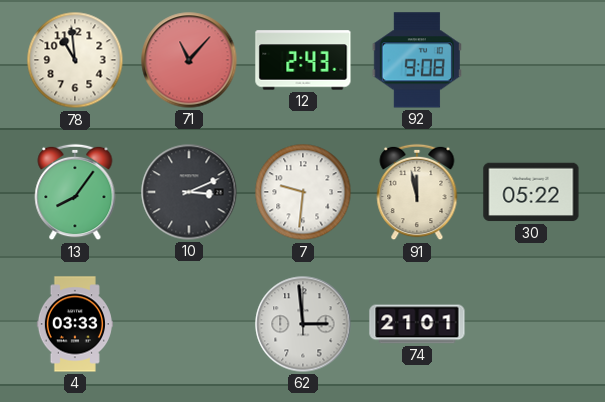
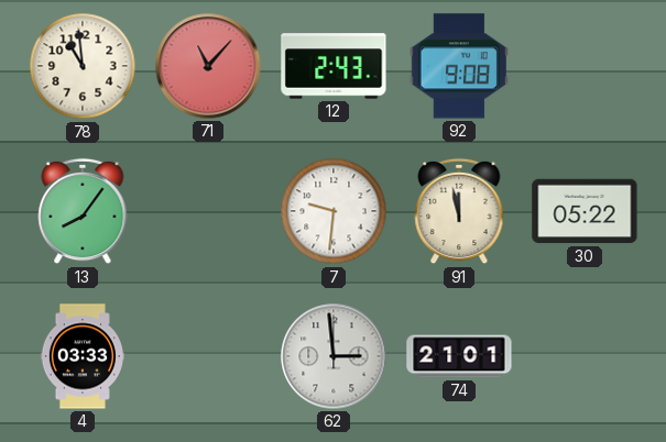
10: 3:11 -> none (189, 192)
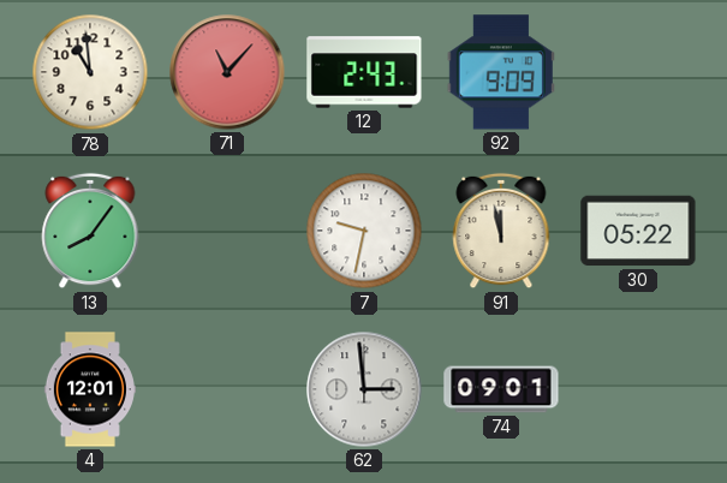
92: 9:08 -> 9:09 (501, 72)
7: 9:31 -> 9:32 (364, 231)
4: 03:33 -> 12:01 (90, 389)
74: 21:01 -> 09:01 (501, 389)
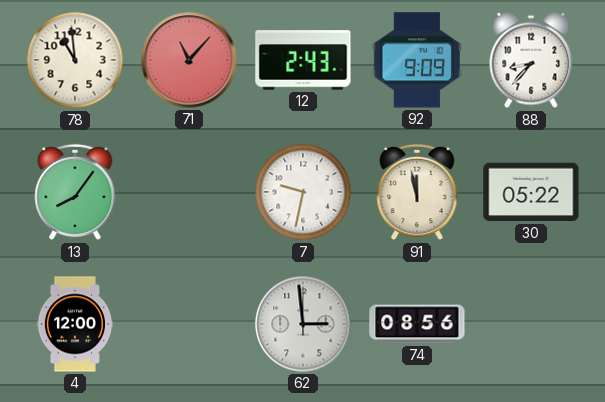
88: none -> 8:37 (531, 60)
4: 12:01 -> 12:00 (75, 324)
74: 09:01 -> 08:56 (417, 324)
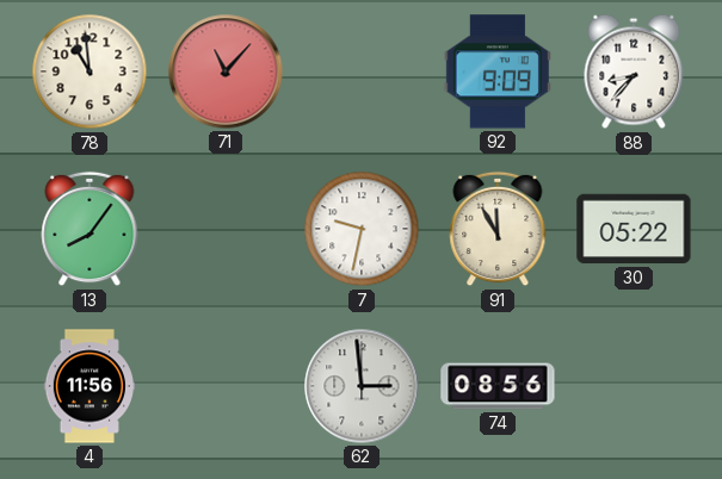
12: 2:43 -> none (303, 60)
91: 11:58 -> 11:55 (498, 229)
4: 12:00 -> 11:56 (90, 386)
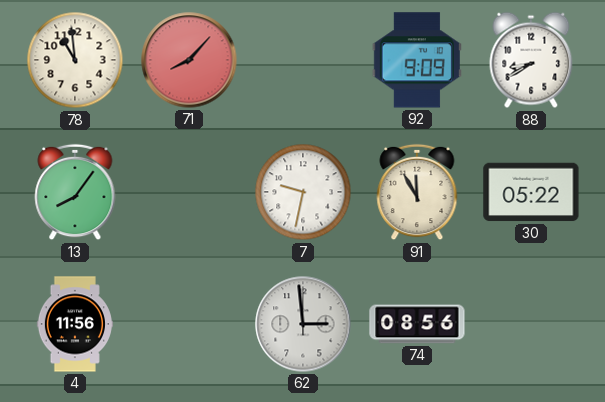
71: 11:07 -> 8:07 (189, 60)
88: 8:37 -> 8:40 (531, 60)
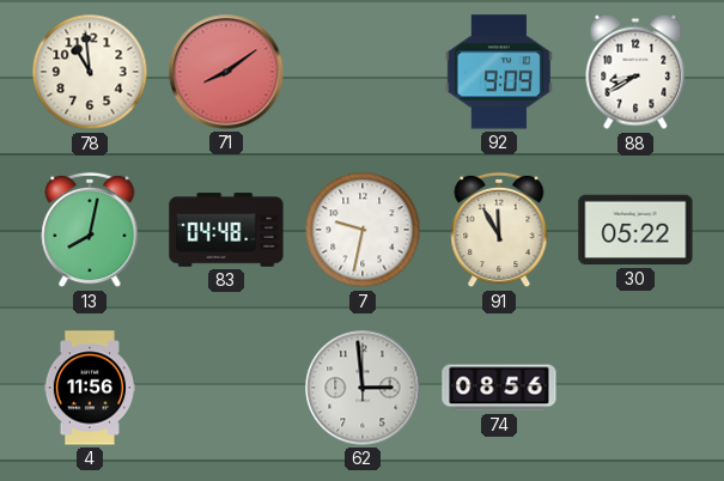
71: 8:07 -> 8:09 (226, 72)
13: 8:06 -> 8:02 (90, 230)
83: none -> 04:48 (226, 230)
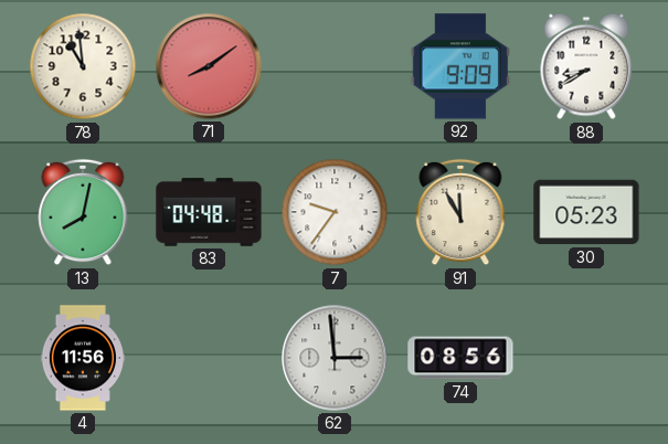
7: 9:32 -> 9:36 (335, 212)
30: 05:22 -> 05:23 (586, 212)
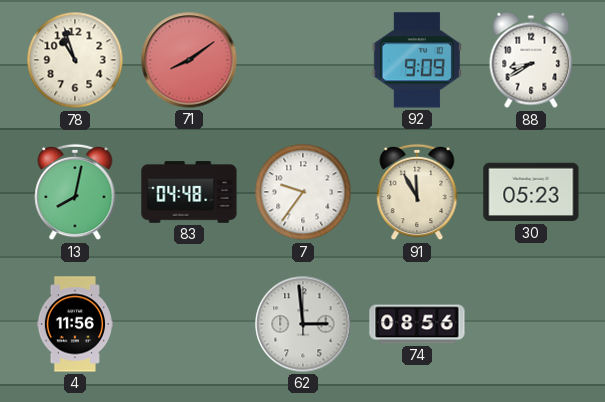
78: 10:59 -> 10:57 (75, 60)
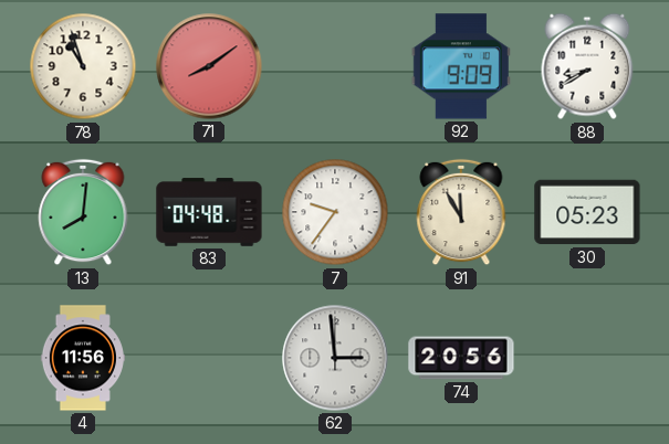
13: 8:02 -> 8:01 (83, 212)
74: 08:56 -> 20:56 (461, 358)
